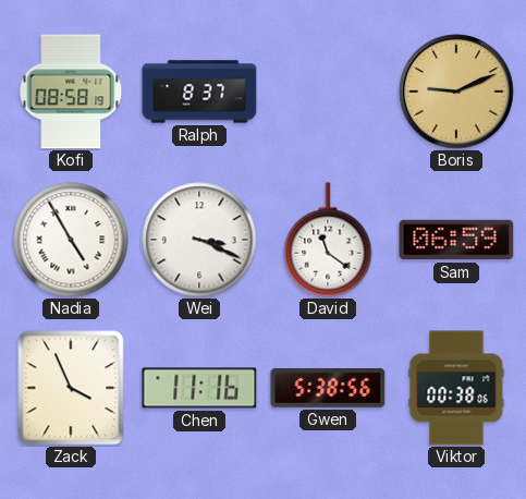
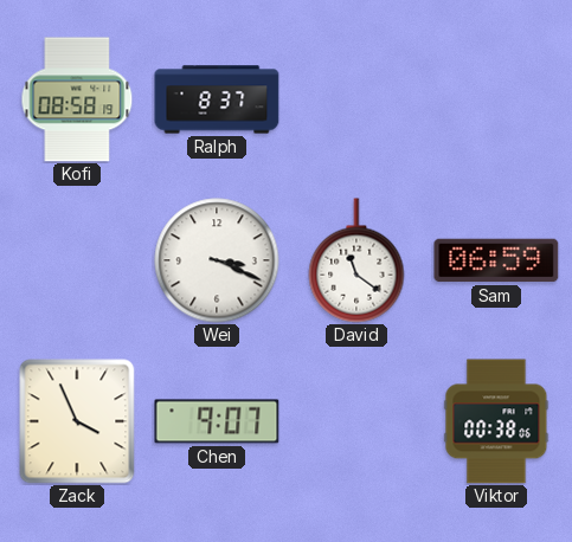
Boris: 9:11 -> none (456, 92)
Nadia: 4:55 -> none (71, 240)
Chen: 11:16 -> 9:07 (217, 421)
Gwen: 5:38 -> none (328, 388)
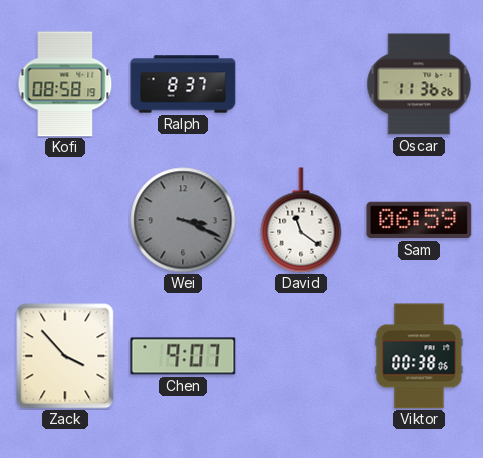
Oscar: none -> 11:36 (419, 84)
Wei dial: white -> grey (183, 220)
Zack: 3:56 -> 3:53 (65, 356)
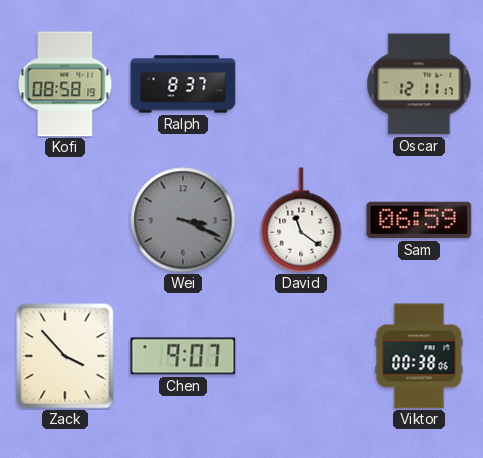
Oscar: 11:36 -> 12:11 (419, 84)
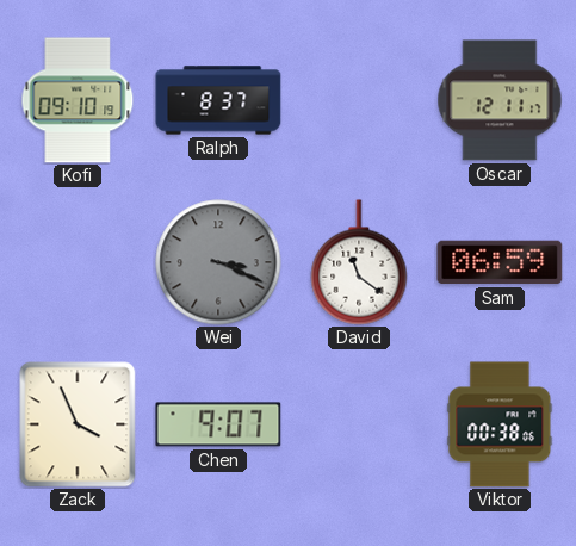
Kofi: 08:58 -> 09:10 (78, 100)
Zack: 3:53 -> 3:56 (78, 424)
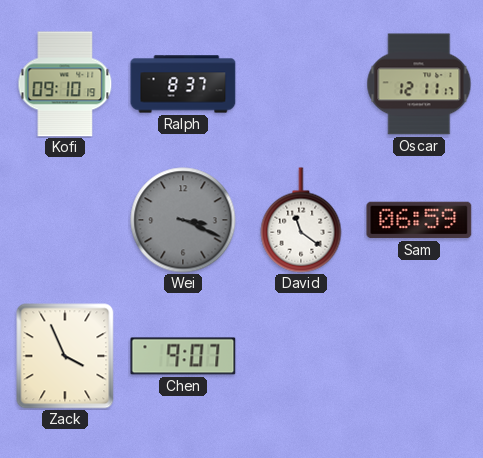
Viktor: 00:38 -> none (500, 424)
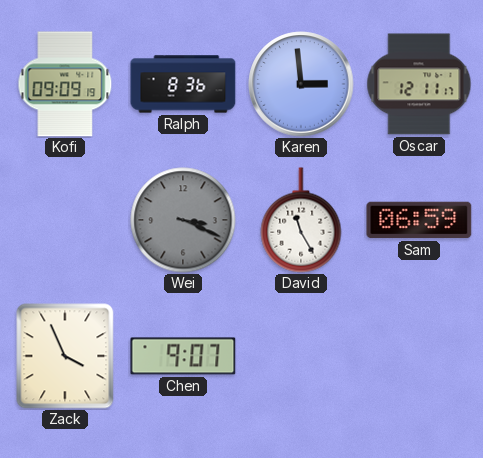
Kofi: 09:10 -> 09:09 (65, 84)
Ralph: 8:37 -> 8:36 (183, 84)
Karen: none -> 2:59 (301, 84)
David: 11:21 -> 11:25 (301, 220)
